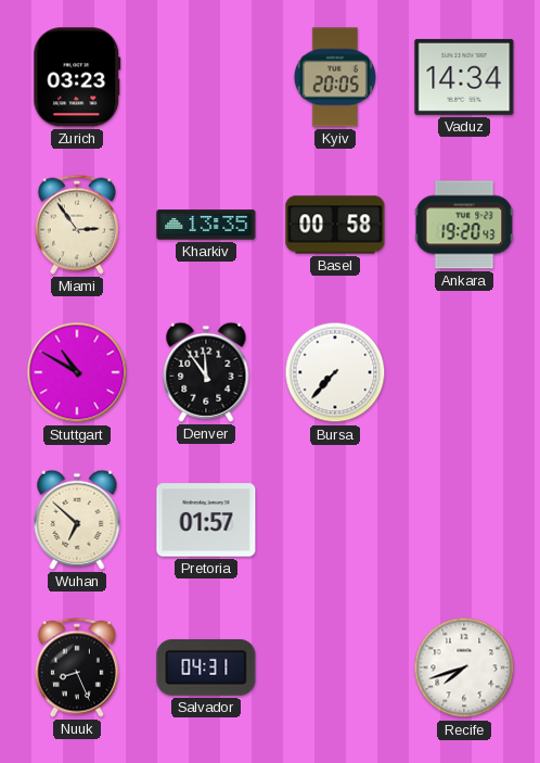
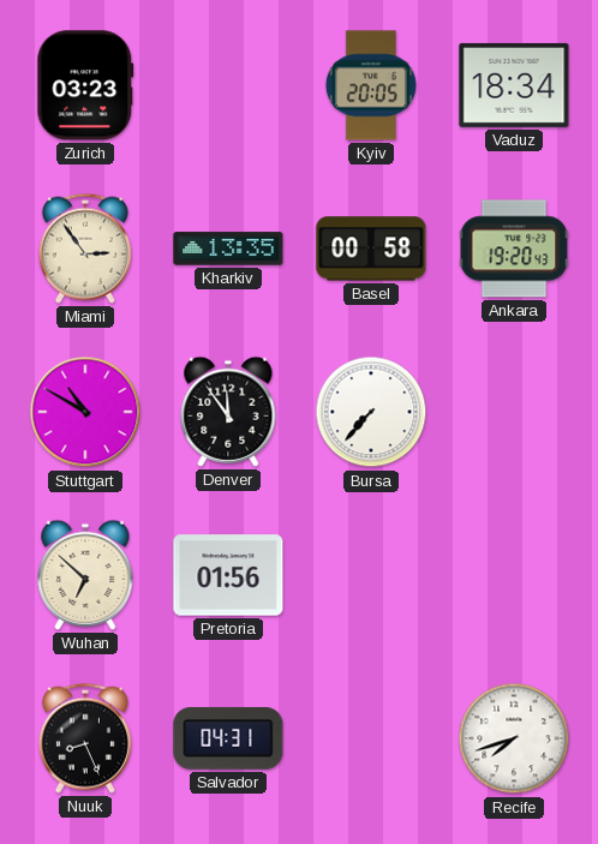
Vaduz: 14:34 -> 18:34 (514, 85)
Pretoria: 01:57 -> 01:56 (228, 575)
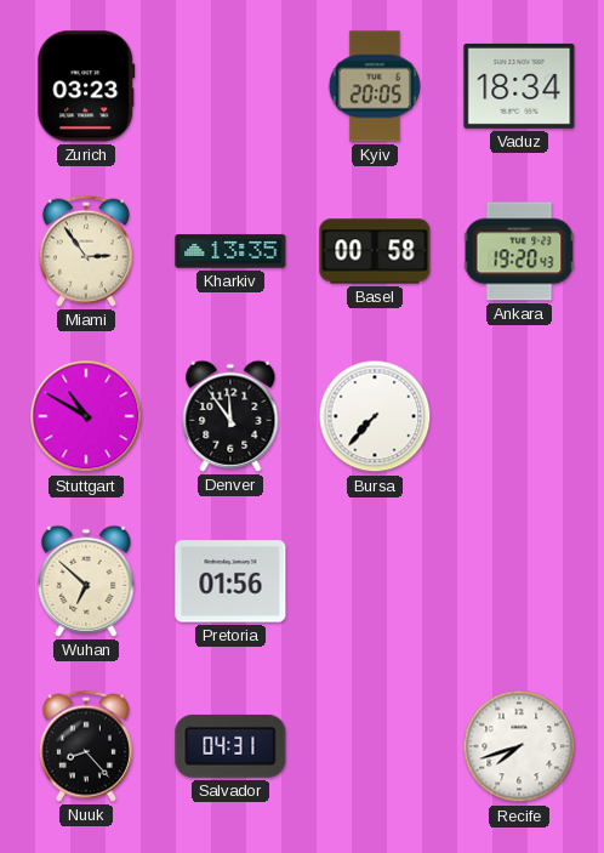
Nuuk: 8:26 -> 8:23 (86, 746)
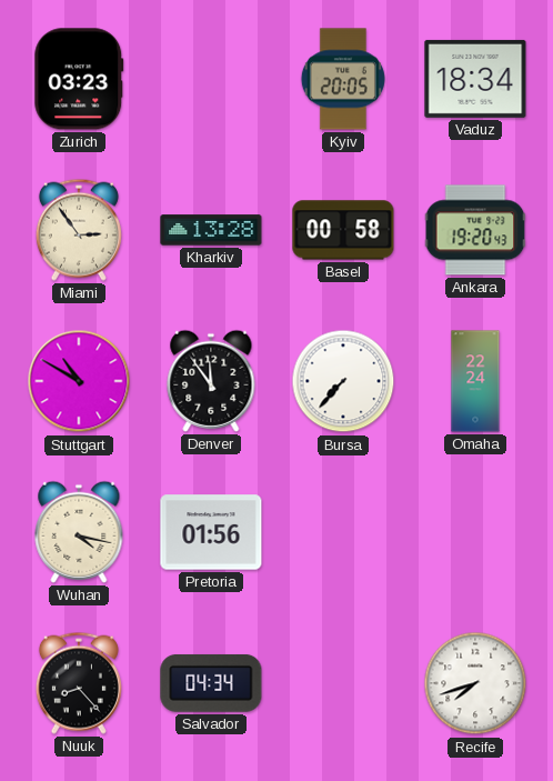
Kharkiv: 13:35 -> 13:28 (211, 230)
Omaha: none -> 22:24 (475, 381)
Wuhan: 6:52 -> 4:17 (79, 532)
Salvador: 04:31 -> 04:34 (211, 683)
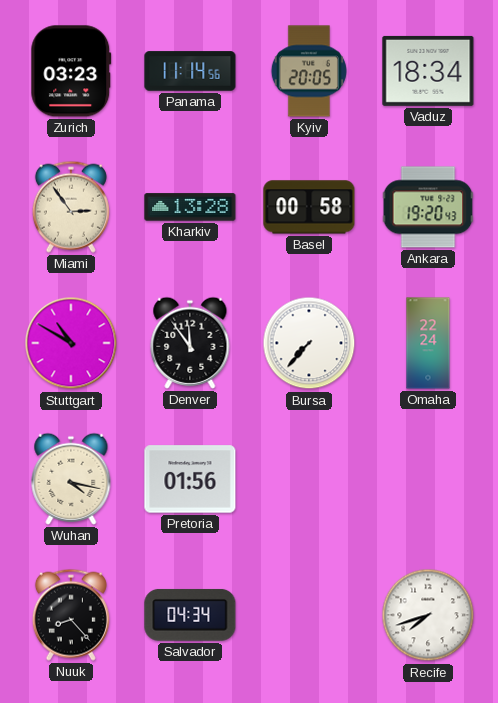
Panama: none -> 11:14 (190, 71)
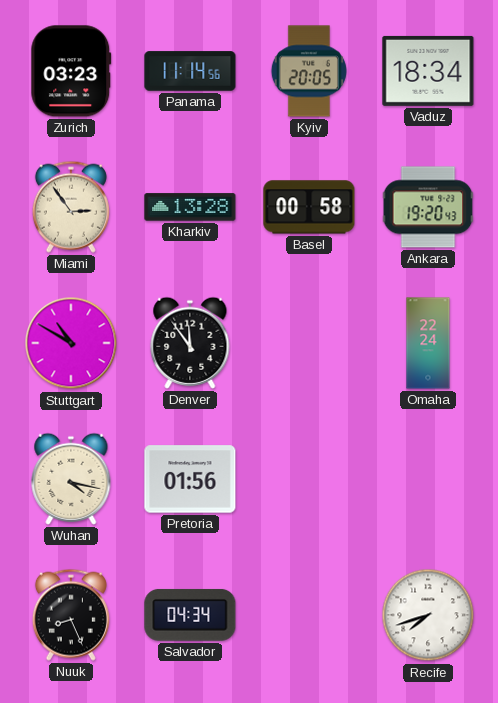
Bursa: 7:37 -> none (309, 343)
Nuuk: 8:23 -> 8:26 (71, 615)
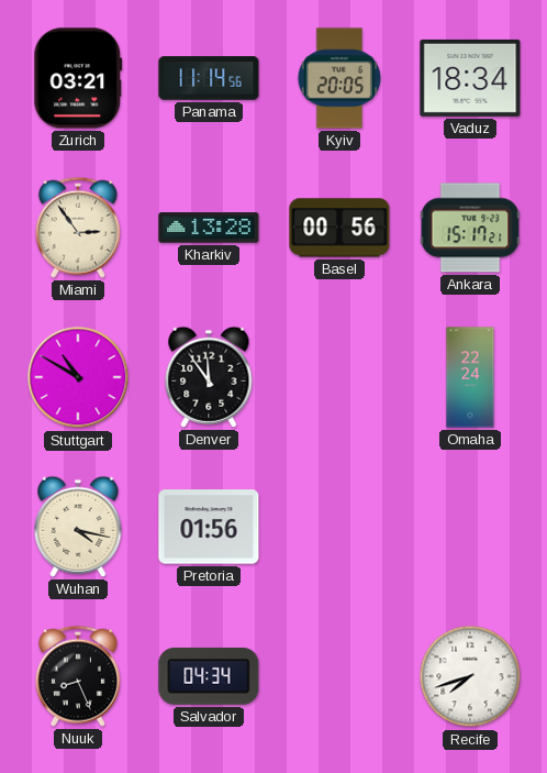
Zurich: 03:23 -> 03:21 (78, 78)
Basel: 00:58 -> 00:56 (339, 228)
Ankara: 19:20 -> 15:17 (470, 228)
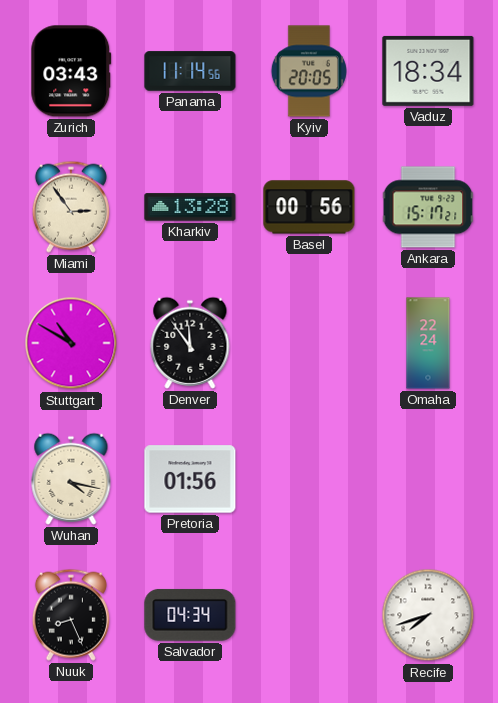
Zurich: 03:21 -> 03:43 (71, 71)
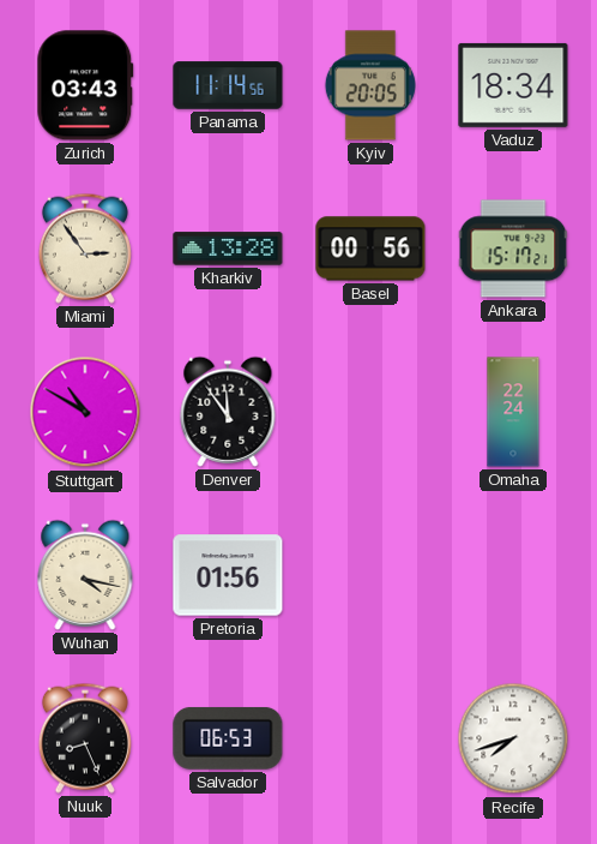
Salvador: 04:34 -> 06:53 (228, 738)
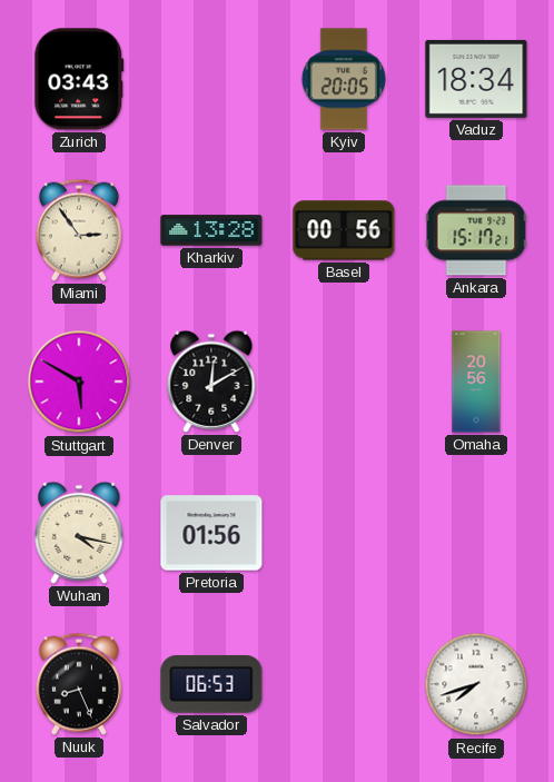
Panama: 11:14 -> none (228, 85)
Stuttgart: 10:50 -> 5:50 (79, 382)
Denver: 11:54 -> 12:10 (211, 382)
Omaha: 22:24 -> 20:56 (476, 382)
